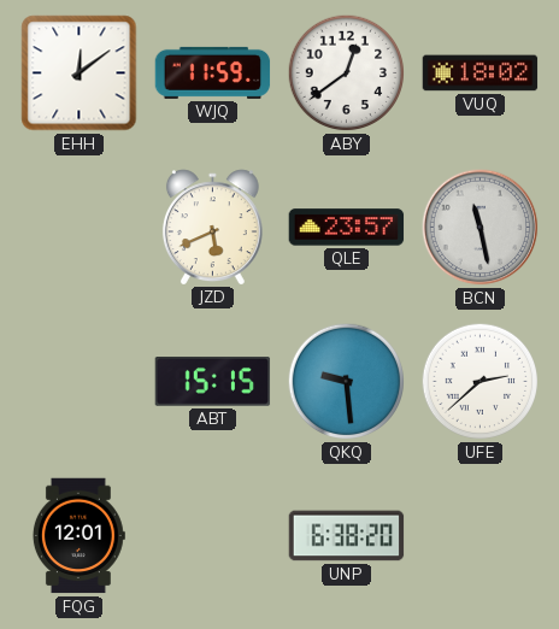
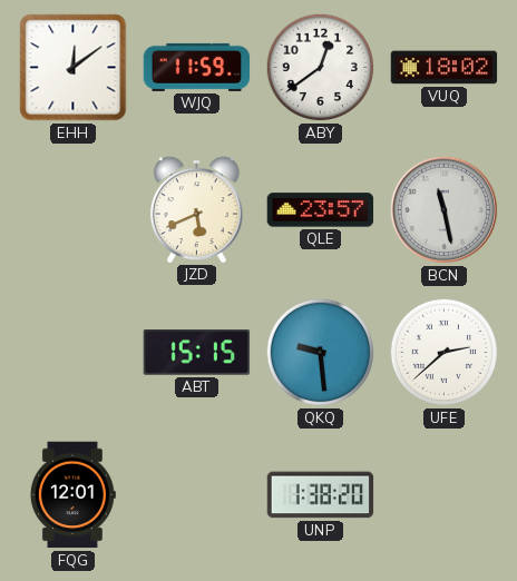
UNP: 6:38 -> 1:38 (321, 495)
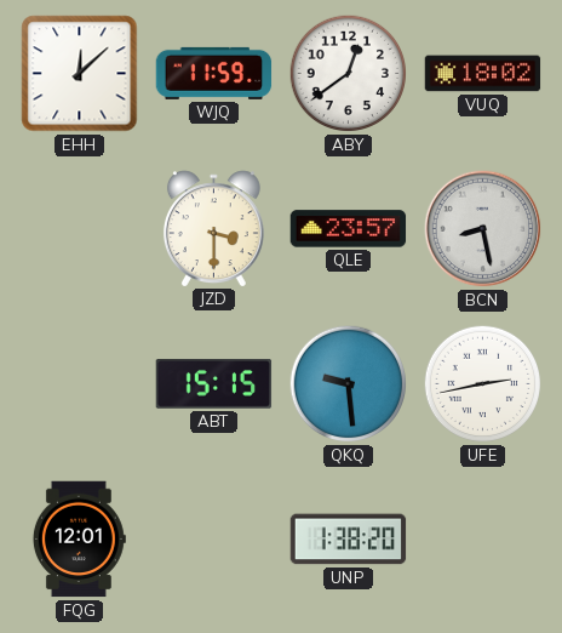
EHH: 12:09 -> 12:08 (80, 74)
JZD: 5:41 -> 3:30 (213, 228)
BCN: 11:28 -> 8:28 (483, 229)
UFE: 2:38 -> 2:43 (483, 384)
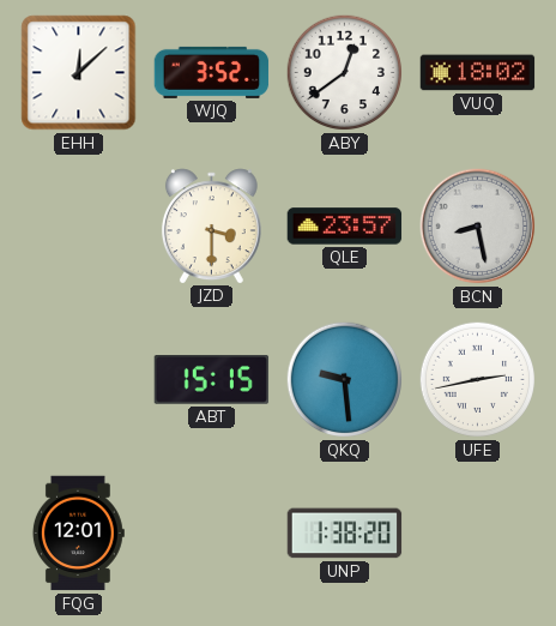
WJQ: 11:59 -> 3:52 (212, 72)
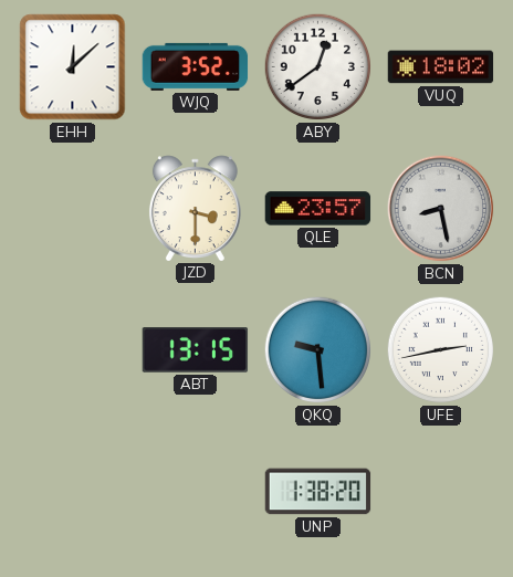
ABT: 15:15 -> 13:15 (196, 350)
FQG: 12:01 -> none (78, 534)
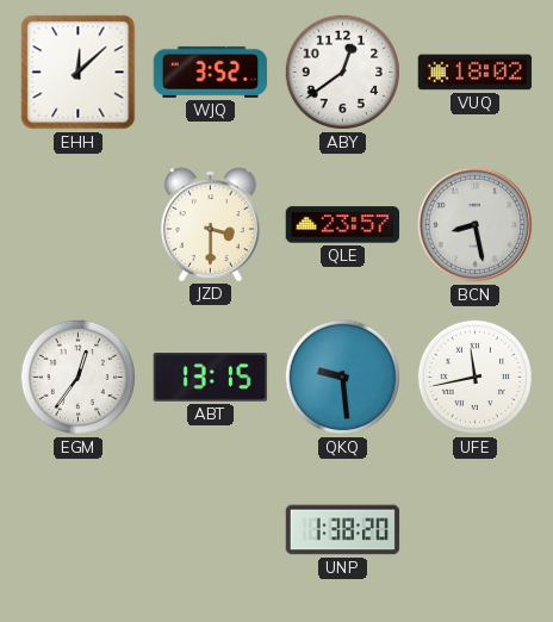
EGM: none -> 12:36 (79, 378)
UFE: 2:43 -> 11:43 (476, 378)
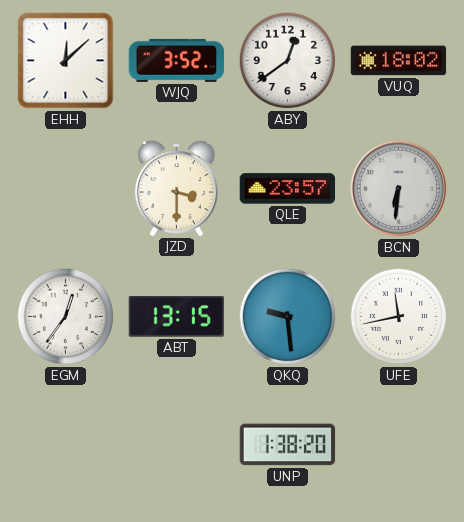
BCN: 8:28 -> 6:31 (399, 189)
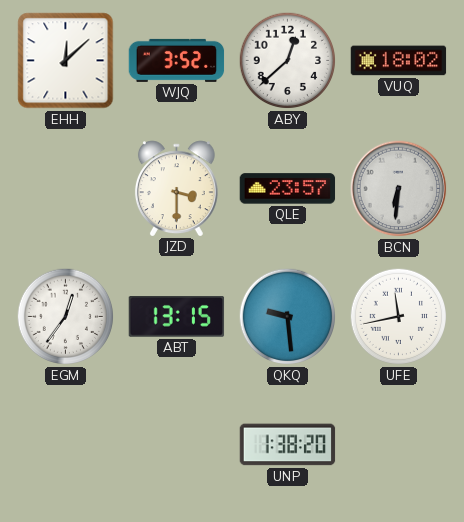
ABY: 12:39 -> 12:38 (288, 61)
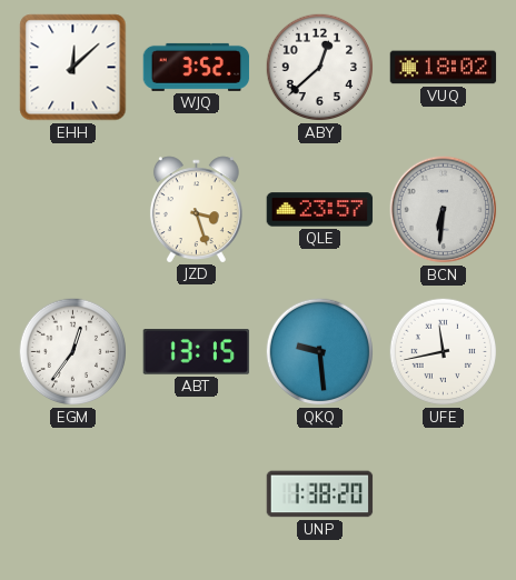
JZD: 3:30 -> 3:27 (196, 209)
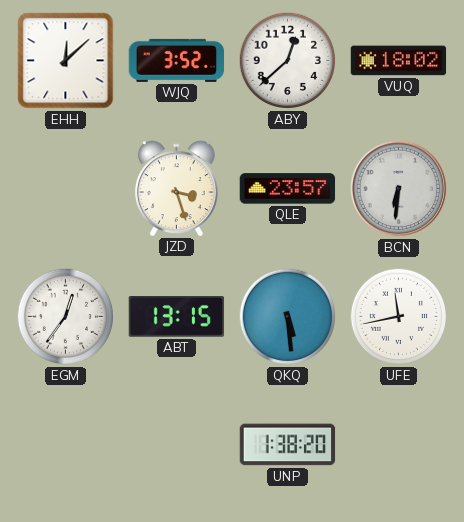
QKQ: 9:29 -> 5:29 (288, 317)
